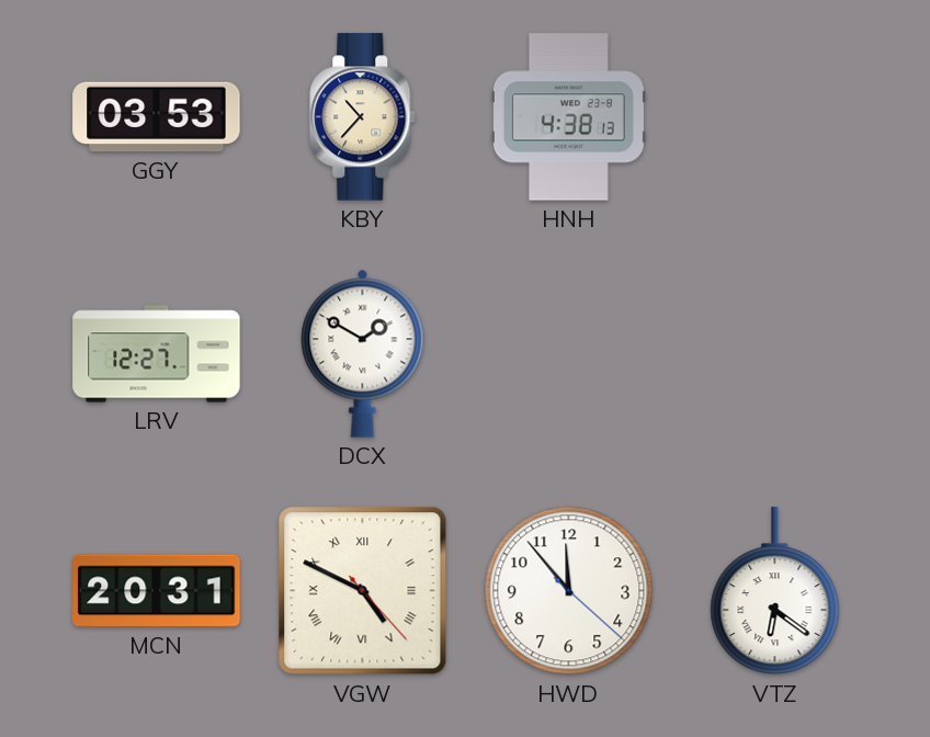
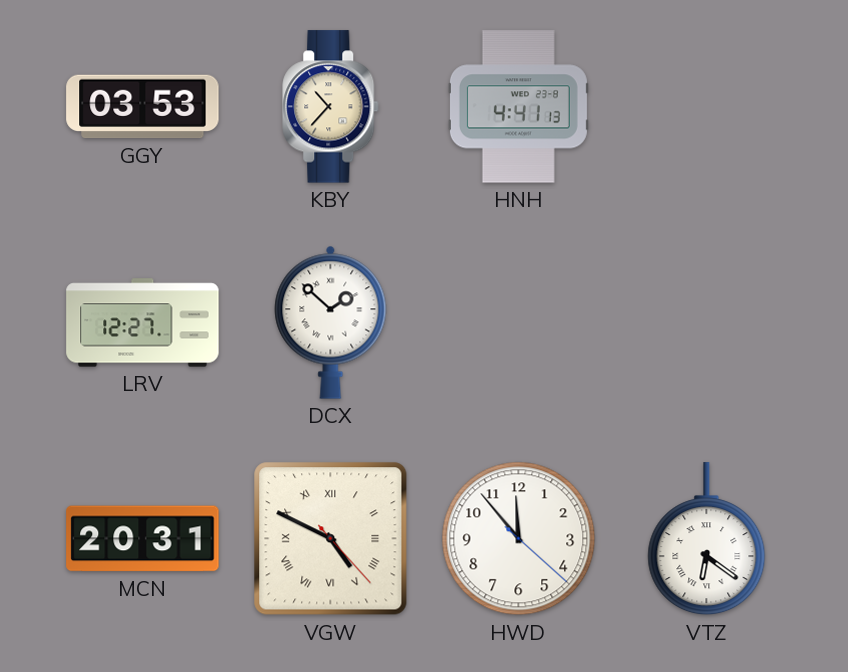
HNH: 4:38 -> 4:41 (518, 107)
DCX: 1:50 -> 1:52 (331, 322)
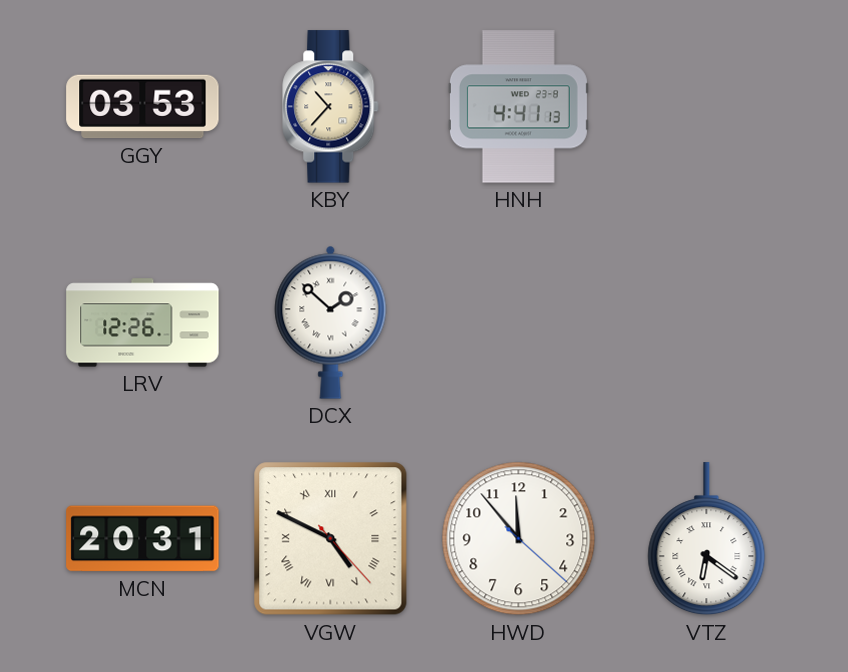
LRV: 12:27 -> 12:26 (143, 323)
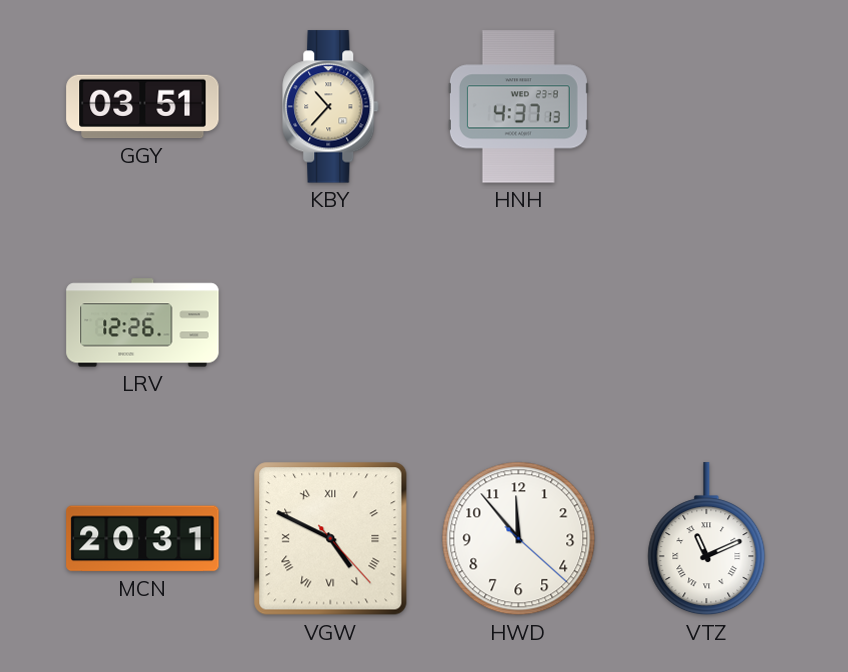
GGY: 03:53 -> 03:51 (143, 107)
HNH: 4:41 -> 4:37 (518, 107)
DCX: 1:52 -> none (331, 322)
VTZ: 6:21 -> 11:11 (707, 539)
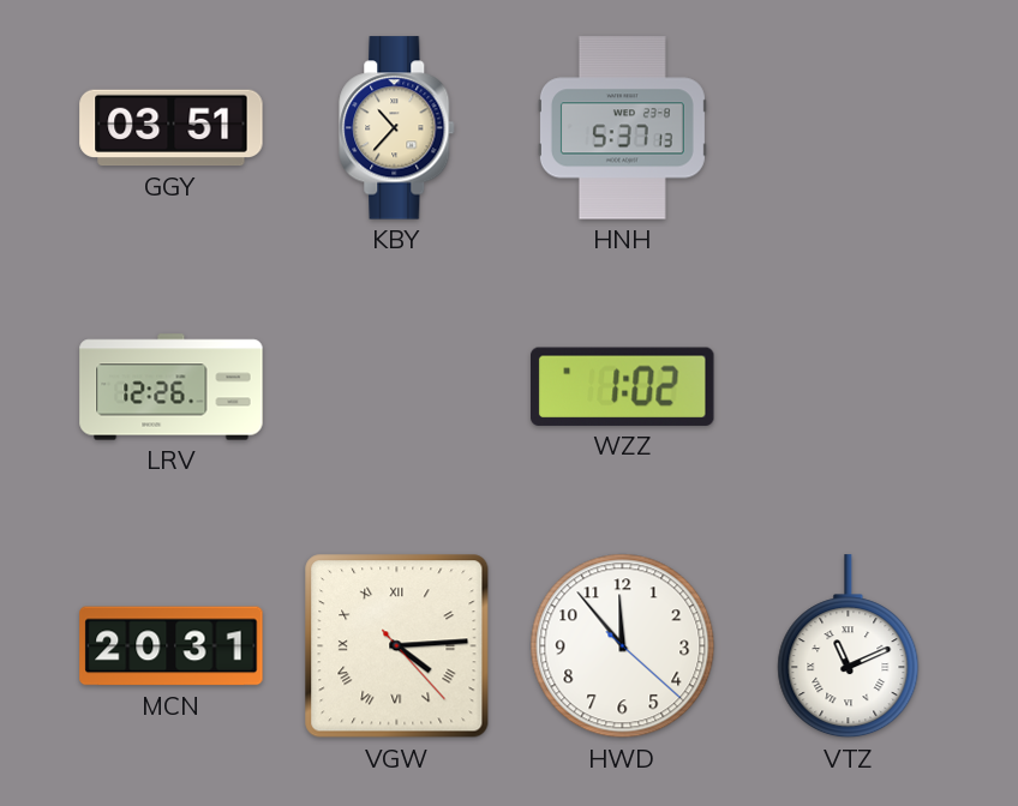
HNH: 4:37 -> 5:37 (622, 128)
WZZ: none -> 1:02 (622, 386)
VGW: 4:49 -> 4:14 (397, 646)
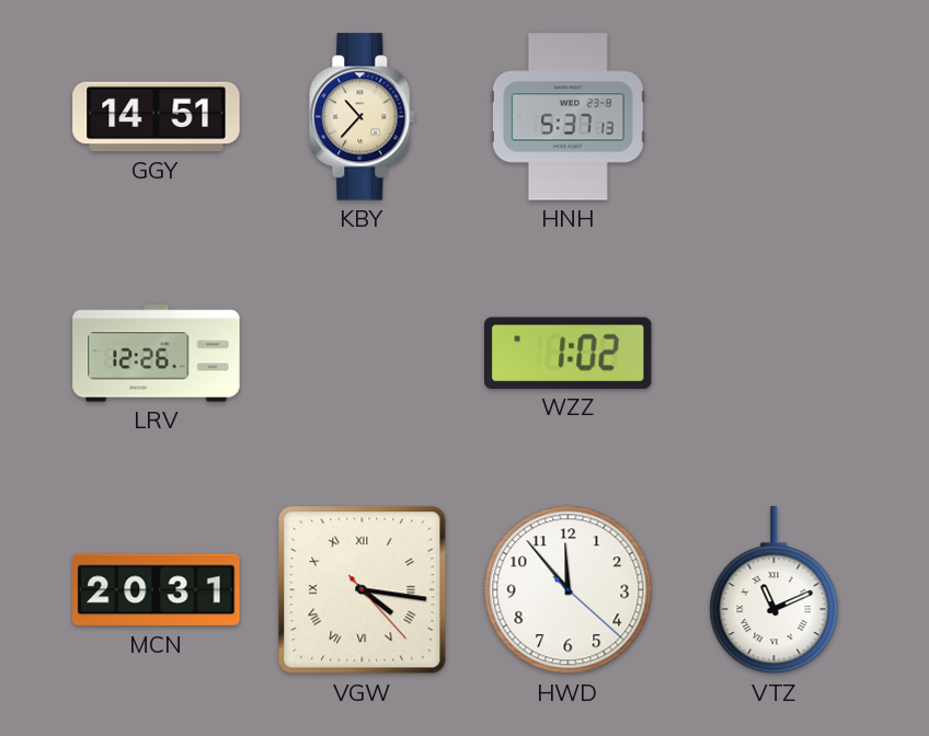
GGY: 03:51 -> 14:51 (157, 117)
VGW: 4:14 -> 4:16 (363, 590)
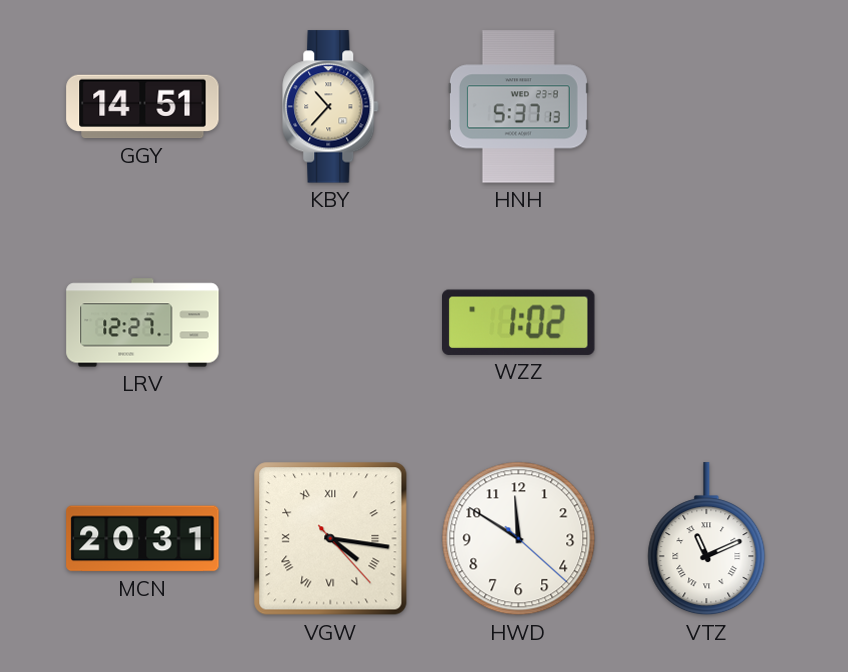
LRV: 12:26 -> 12:27 (143, 323)
HWD: 11:53 -> 11:50 (519, 539)
